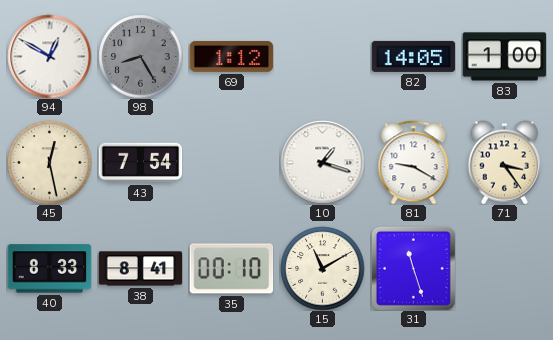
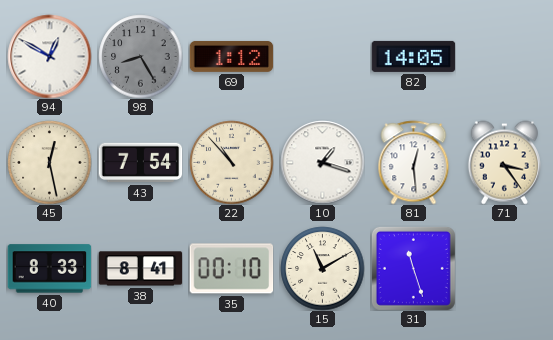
83: 1:00 -> none (504, 57)
22: none -> 10:53 (231, 162)
81: 9:20 -> 12:29 (414, 162)
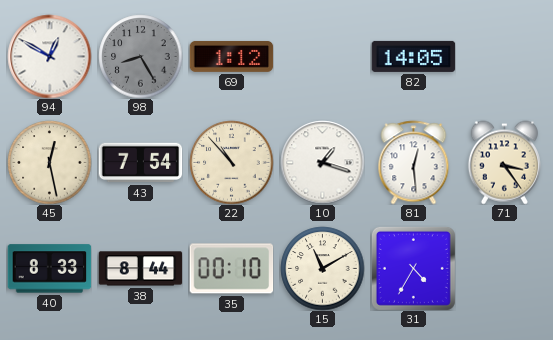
38: 8:41 -> 8:44 (140, 269)
31: 11:27 -> 4:35 (413, 268)
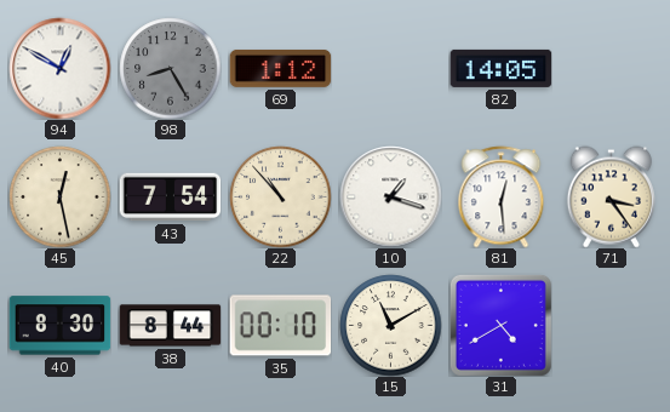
40: 8:33 -> 8:30 (59, 326)
31: 4:35 -> 4:40 (500, 325)
